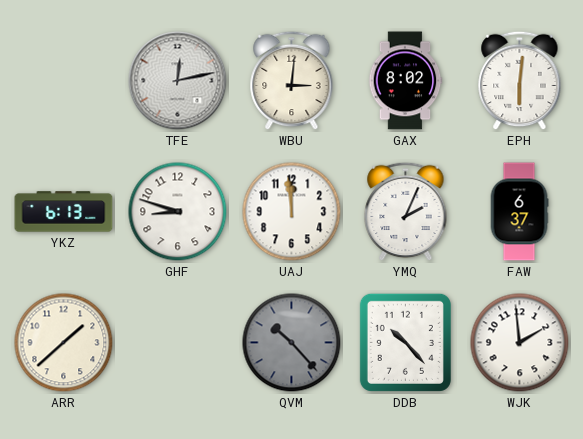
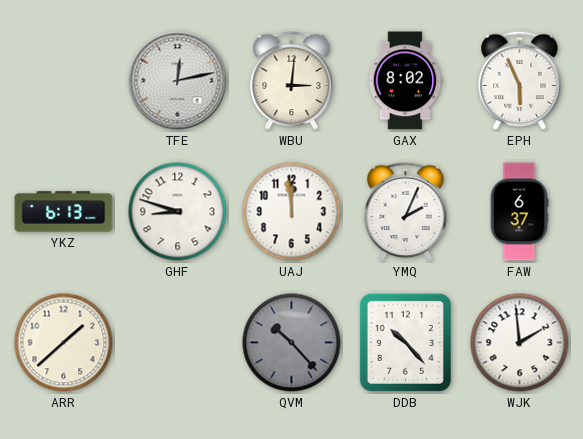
EPH: 6:01 -> 5:56 (520, 81)
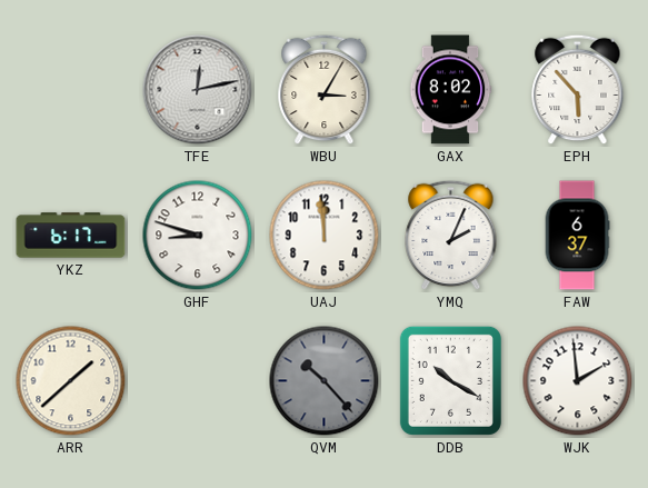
WBU: 3:01 -> 3:05 (325, 90)
EPH: 5:56 -> 5:53 (578, 90)
YKZ: 6:13 -> 6:17 (71, 236)
DDB: 10:23 -> 10:20 (450, 380)
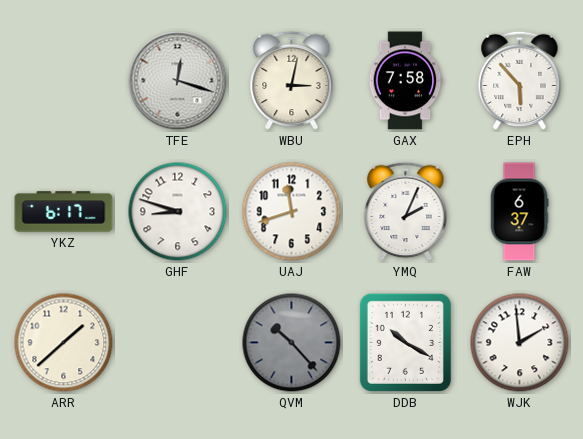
TFE: 12:13 -> 12:18 (178, 81)
WBU: 3:05 -> 3:02 (292, 81)
GAX: 8:02 -> 7:58 (405, 81)
UAJ: 11:59 -> 11:42 (292, 212)
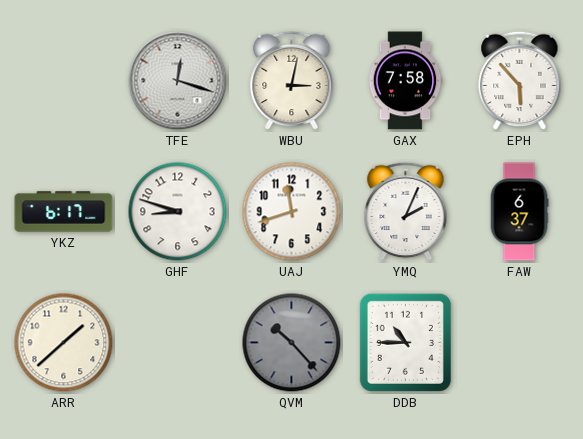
DDB: 10:20 -> 10:45 (405, 342)
WJK: 1:59 -> none (520, 343)
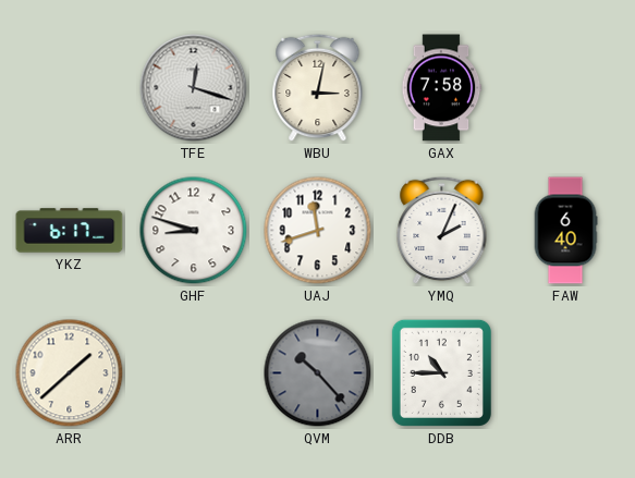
EPH: 5:53 -> none (520, 81)
FAW: 6:37 -> 6:40 (565, 231)
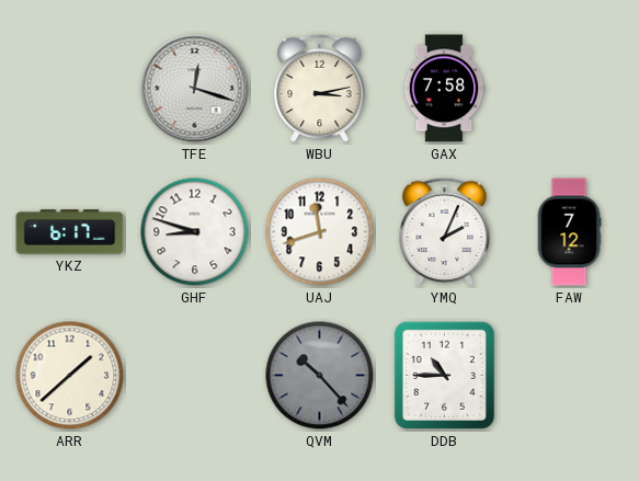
WBU: 3:02 -> 3:13 (320, 89)
FAW: 6:40 -> 7:12 (569, 232)
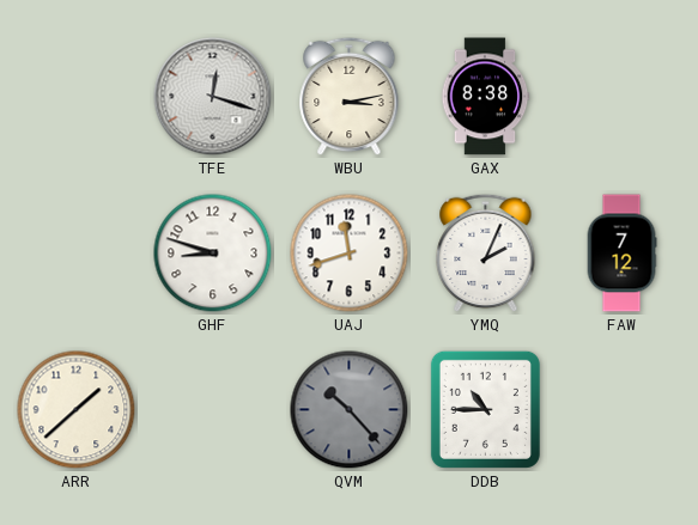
GAX: 7:58 -> 8:38 (485, 97)
YKZ: 6:17 -> none (70, 232)
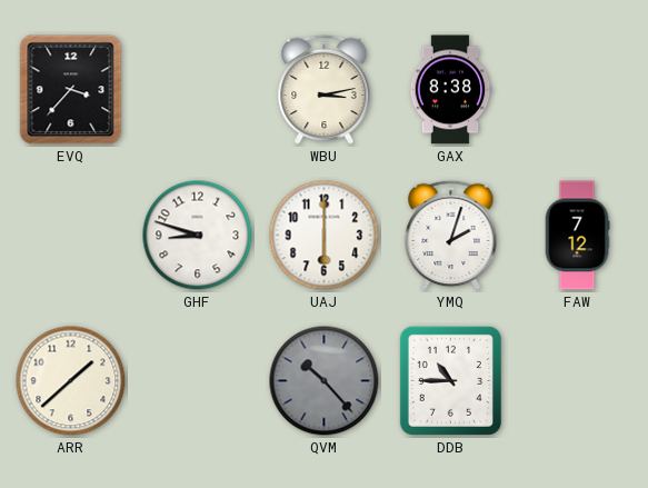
EVQ: none -> 3:37 (71, 90)
TFE: 12:18 -> none (213, 97)
UAJ: 11:42 -> 6:00 (325, 236)
YMQ: 2:04 -> 2:03 (451, 236)
